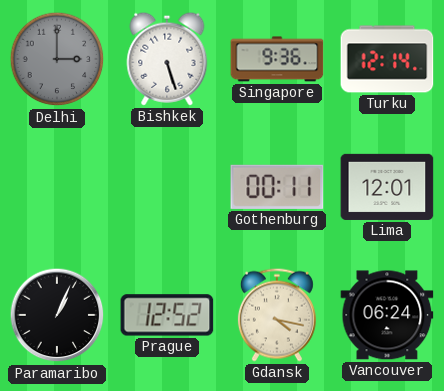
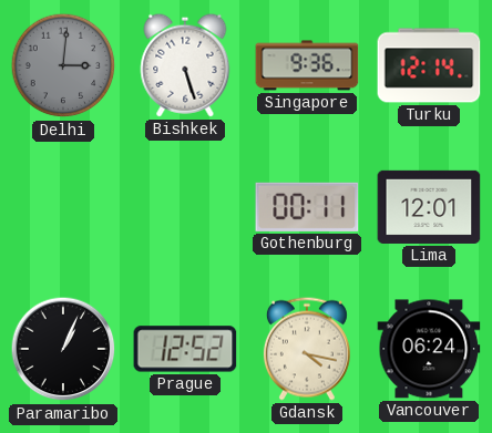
Delhi: 3:00 -> 3:01 (63, 65)
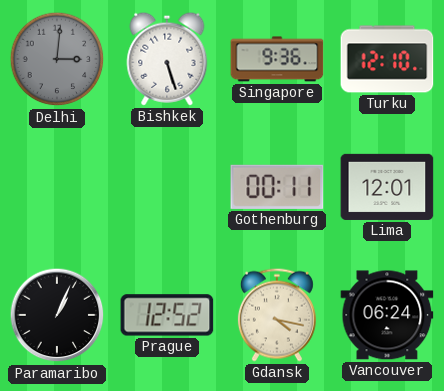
Turku: 12:14 -> 12:10 (387, 59)
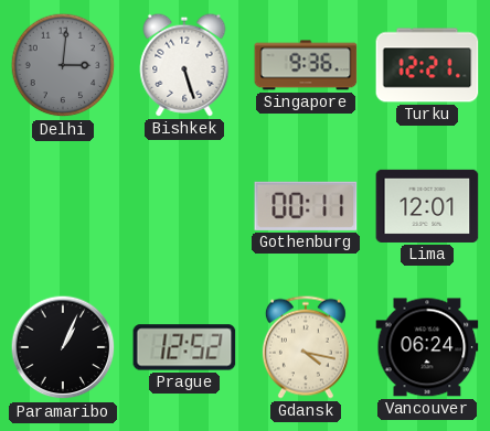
Turku: 12:10 -> 12:21 (427, 65)
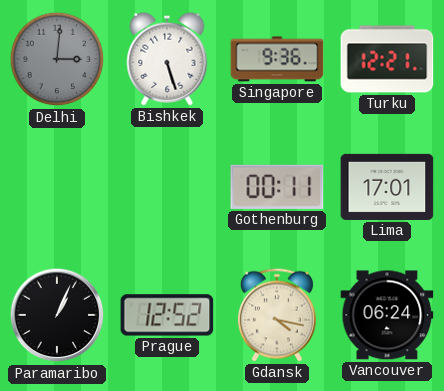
Lima: 12:01 -> 17:01 (387, 187)
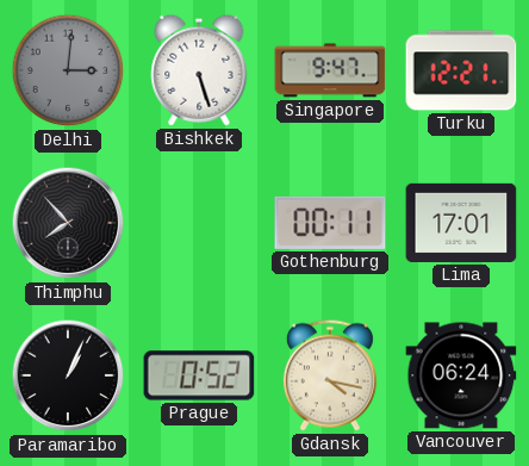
Singapore: 9:36 -> 9:47 (330, 70)
Thimphu: none -> 7:53 (68, 223)
Prague: 12:52 -> 0:52 (199, 375)
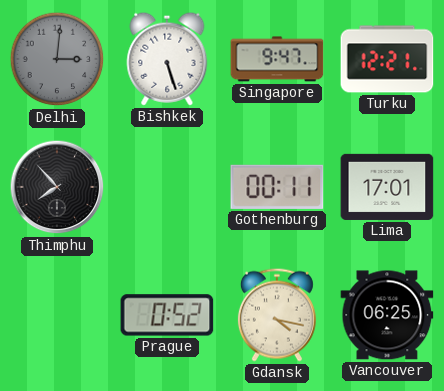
Paramaribo: 1:04 -> none (68, 375)
Vancouver: 06:24 -> 06:25 (387, 315)
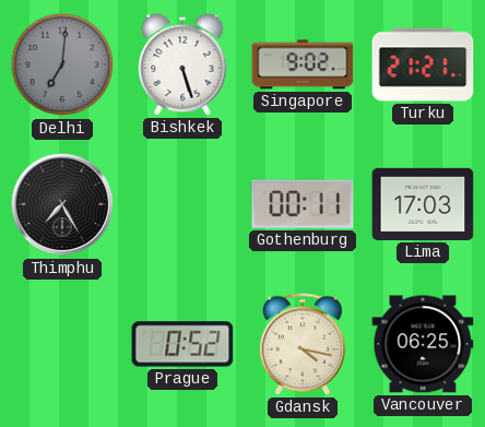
Delhi: 3:01 -> 7:01 (62, 64)
Singapore: 9:47 -> 9:02 (303, 64)
Turku: 12:21 -> 21:21 (423, 64)
Thimphu: 7:53 -> 7:25 (62, 204)
Lima: 17:01 -> 17:03 (423, 204)
